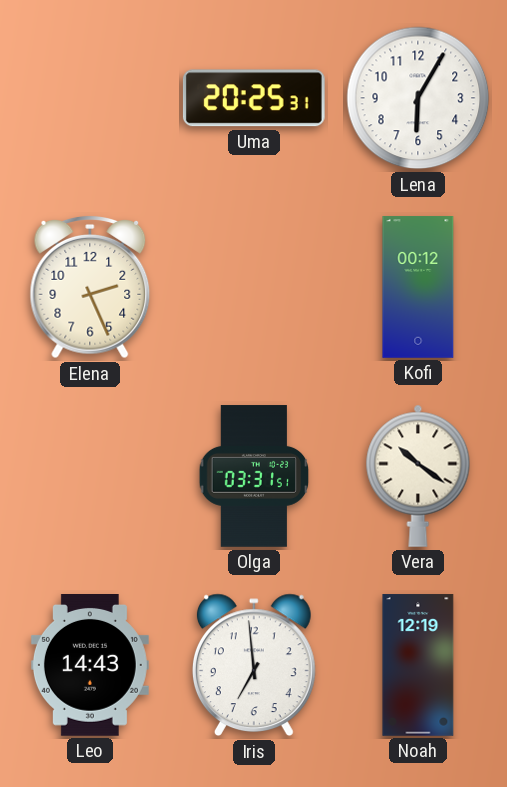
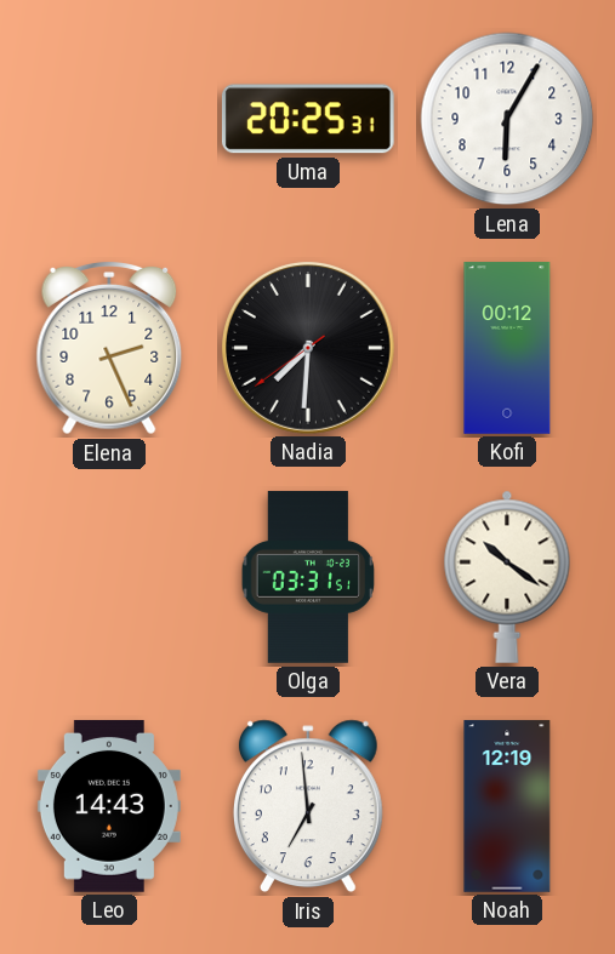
Nadia: none -> 7:30 (308, 348)
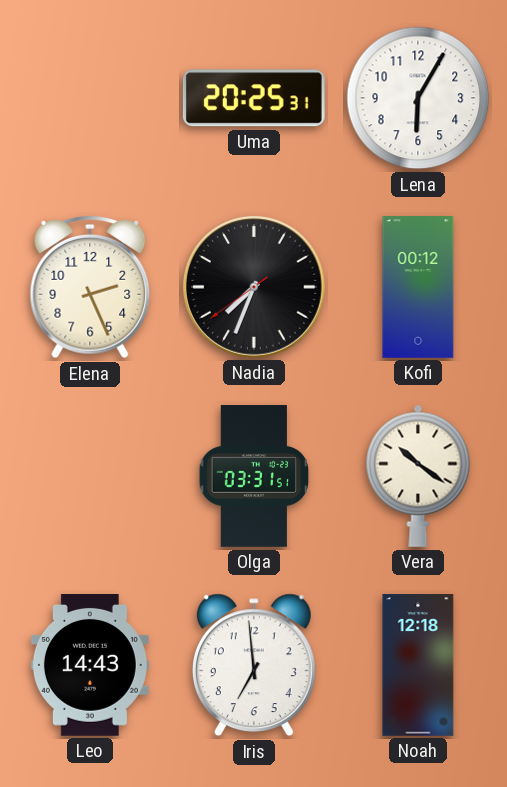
Nadia: 7:30 -> 7:33 (254, 287)
Noah: 12:19 -> 12:18 (418, 665)
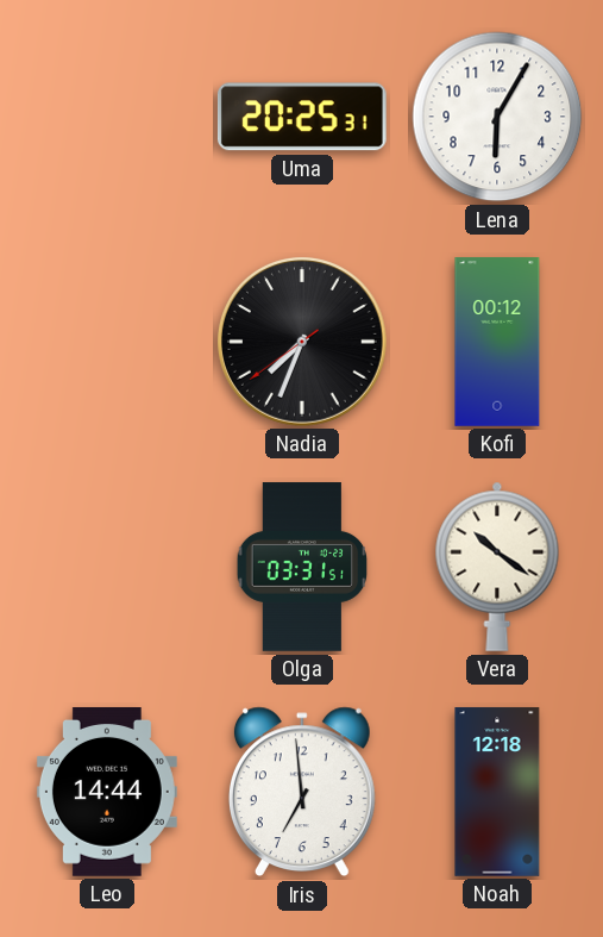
Elena: 2:26 -> none (90, 288)
Leo: 14:43 -> 14:44 (107, 793)
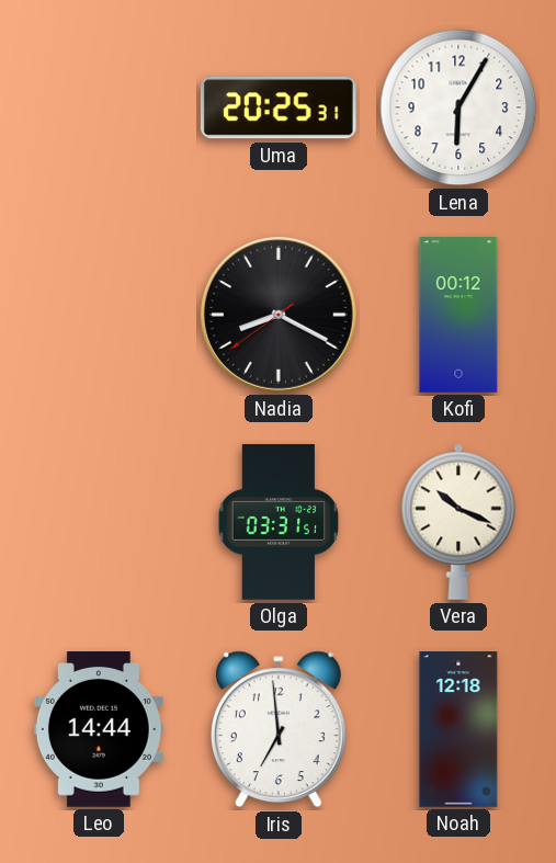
Nadia: 7:33 -> 8:19 (279, 315)
Vera: 10:21 -> 10:19 (458, 522)
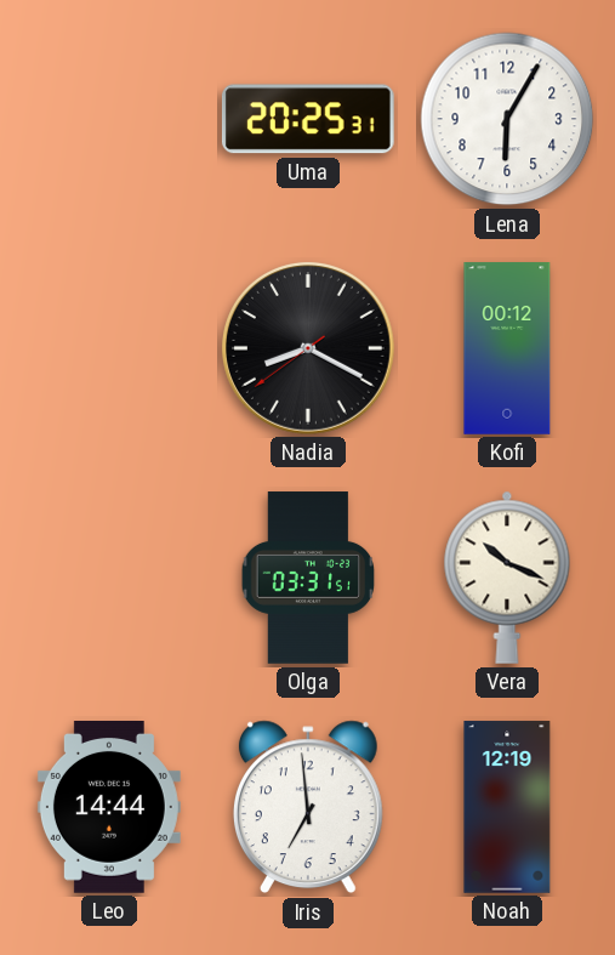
Noah: 12:18 -> 12:19 (507, 807)
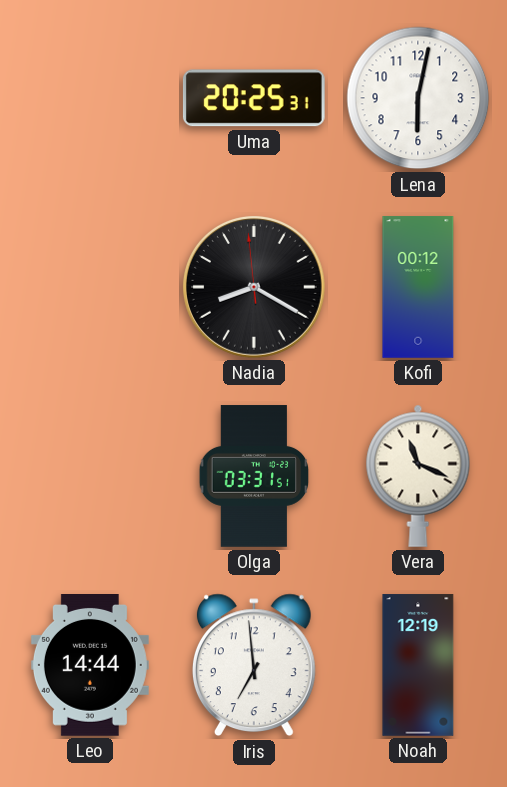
Lena: 6:05 -> 6:02 (418, 98)
Nadia: 8:19:39 -> 8:19:59 (254, 287)
Vera: 10:19 -> 11:19 (418, 476)
